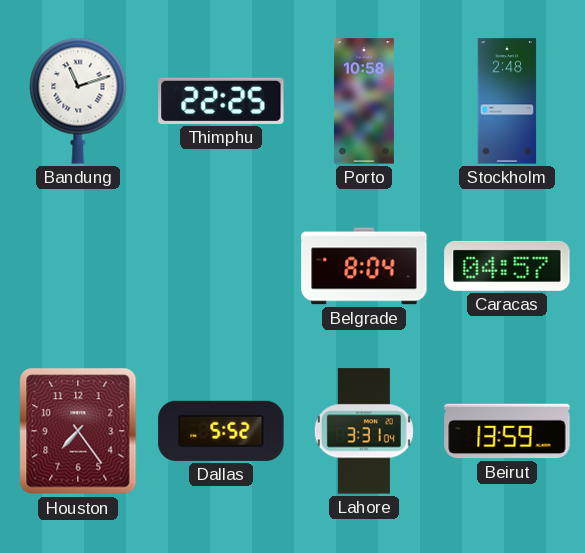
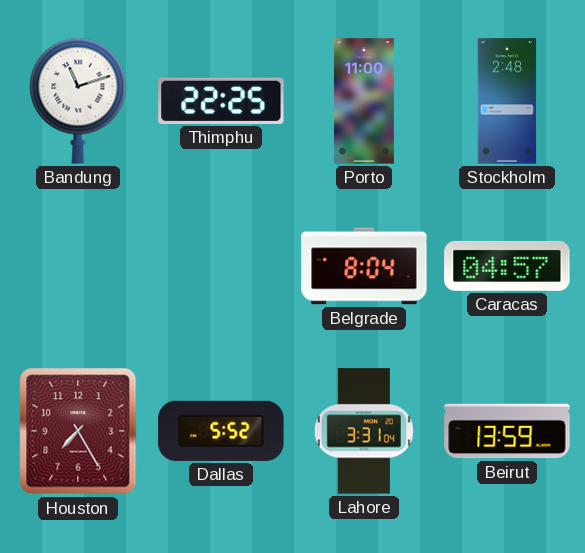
Porto: 10:58 -> 11:00 (364, 101)
Houston: 7:24 -> 7:25 (78, 431)
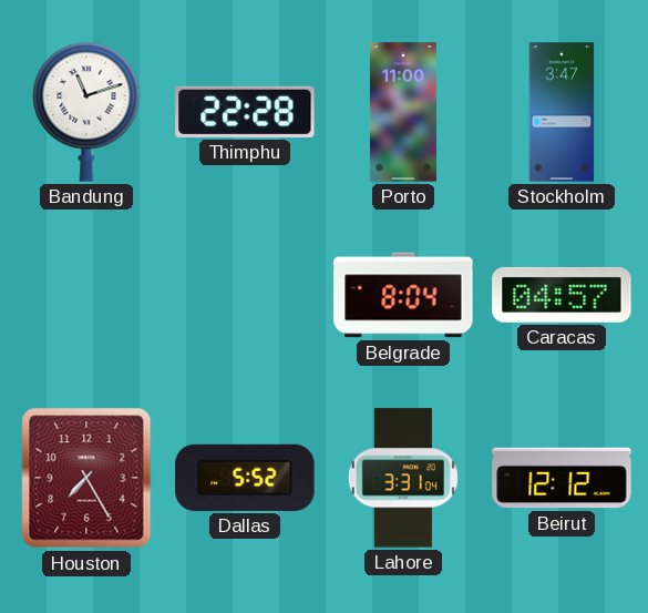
Thimphu: 22:25 -> 22:28 (245, 112)
Stockholm: 2:48 -> 3:47 (562, 112)
Beirut: 13:59 -> 12:12 (562, 478)
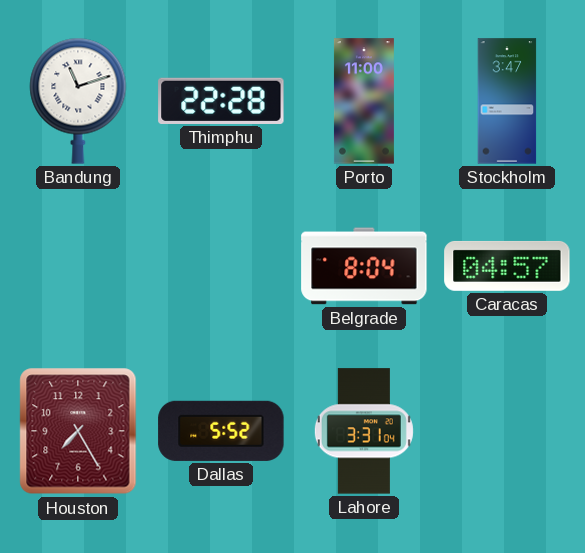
Beirut: 12:12 -> none (562, 478)
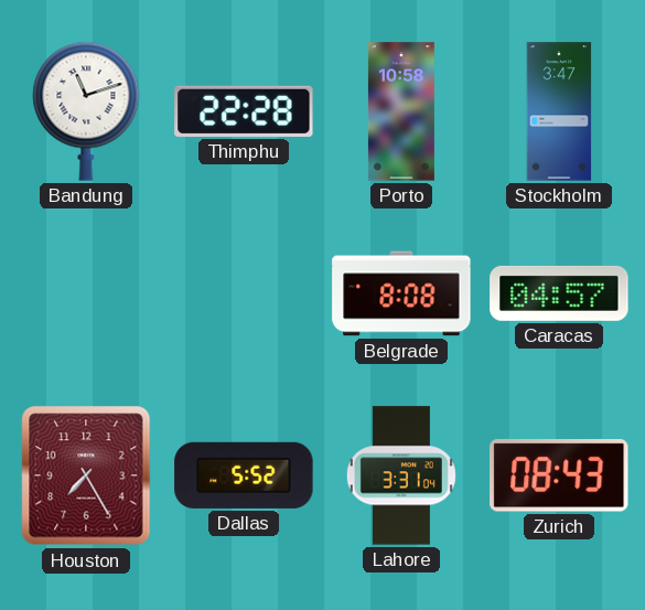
Porto: 11:00 -> 10:58 (401, 111)
Belgrade: 8:04 -> 8:08 (401, 293)
Zurich: none -> 08:43 (559, 477)
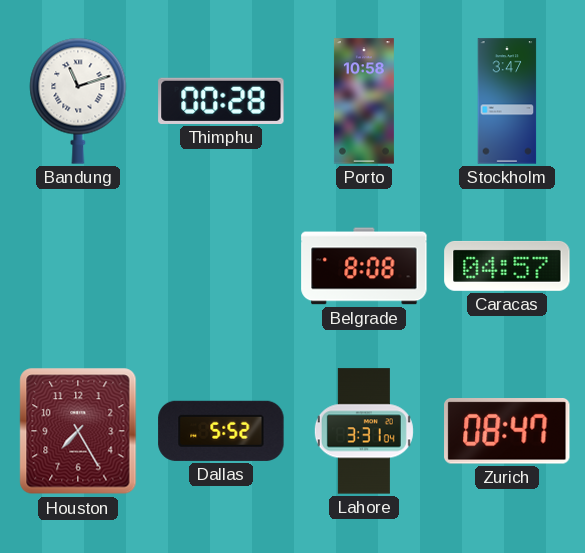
Thimphu: 22:28 -> 00:28 (221, 101)
Zurich: 08:43 -> 08:47 (507, 432)
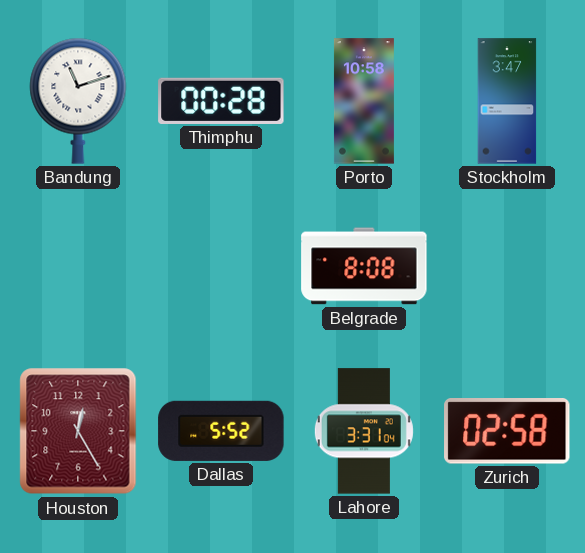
Caracas: 04:57 -> none (507, 266)
Houston: 7:25 -> 12:25 (78, 431)
Zurich: 08:47 -> 02:58 (507, 432)
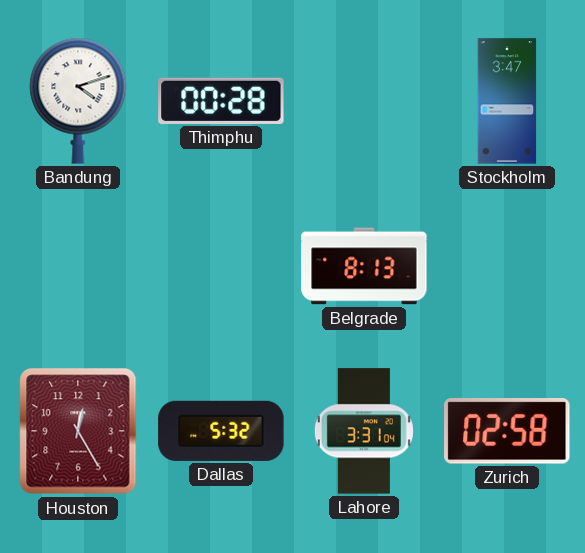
Bandung: 11:12 -> 4:12 (78, 101)
Porto: 10:58 -> none (364, 101)
Belgrade: 8:08 -> 8:13 (364, 266)
Dallas: 5:52 -> 5:32 (221, 431)
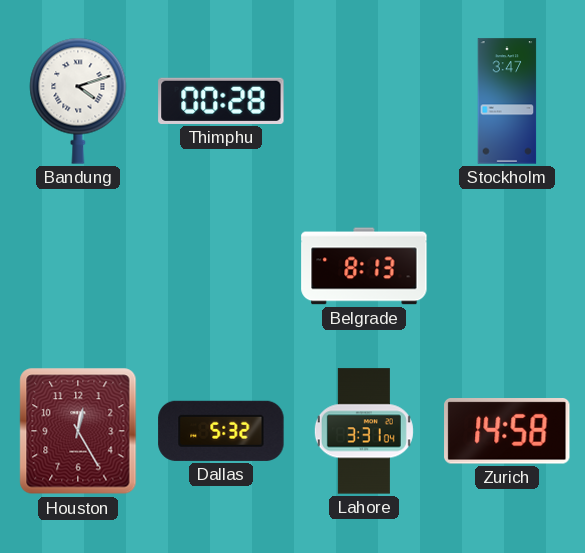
Zurich: 02:58 -> 14:58 (507, 432)
